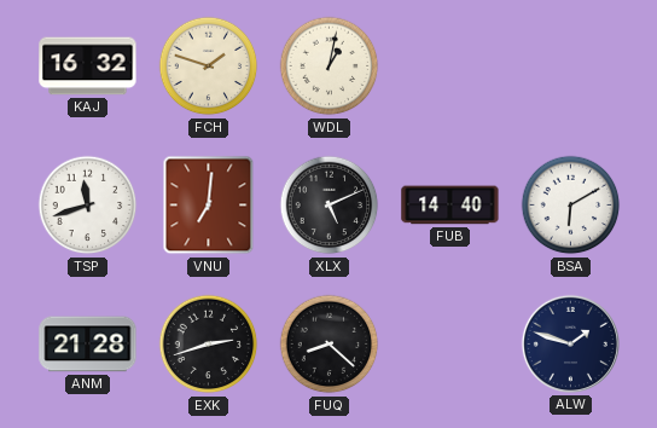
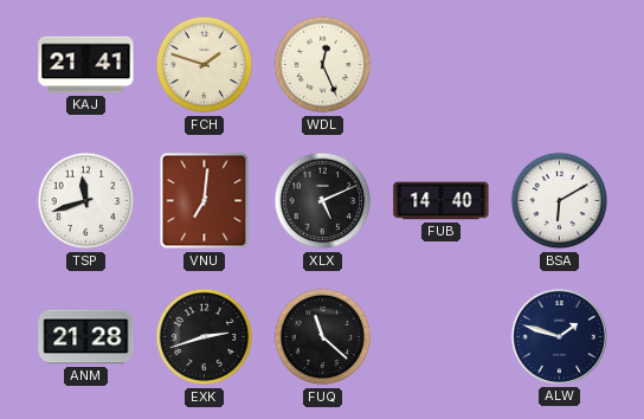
KAJ: 16:32 -> 21:41 (86, 65)
WDL: 1:02 -> 12:26 (323, 65)
FUQ: 8:22 -> 11:22 (323, 337)
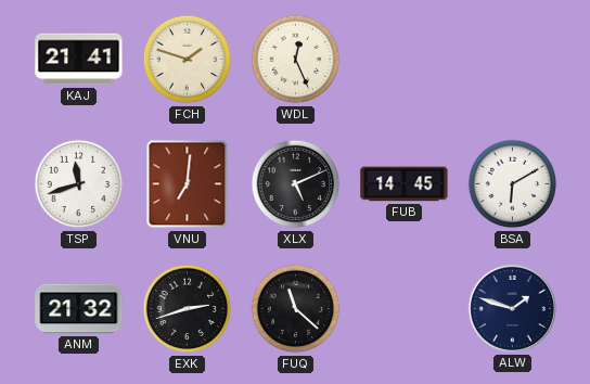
FUB: 14:40 -> 14:45 (405, 184)
ANM: 21:28 -> 21:32 (79, 309)
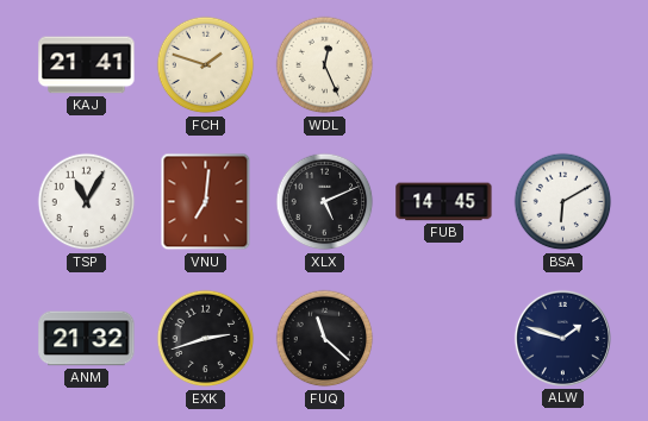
TSP: 11:42 -> 11:05 (87, 202)
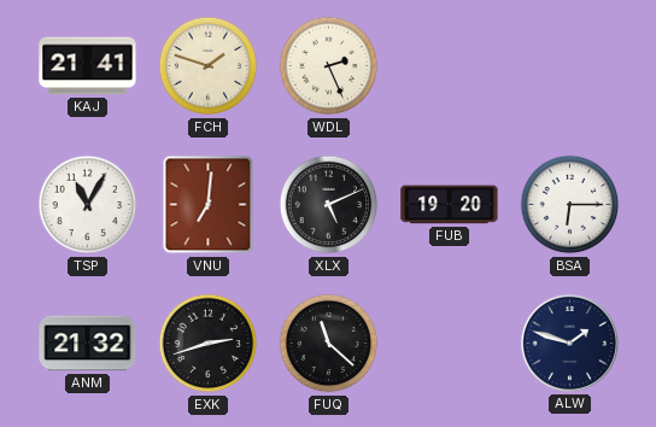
WDL: 12:26 -> 2:26 (329, 66)
FUB: 14:45 -> 19:20 (450, 205)
BSA: 6:10 -> 6:15 (570, 205)
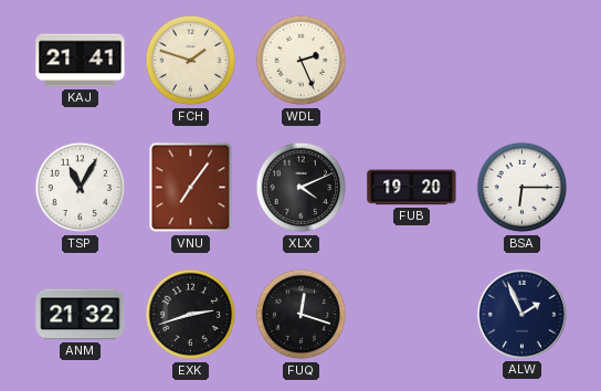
VNU: 7:01 -> 7:06 (191, 188)
XLX: 5:11 -> 4:11 (302, 188)
FUQ: 11:22 -> 12:18 (302, 315)
ALW: 1:48 -> 1:56 (521, 314)
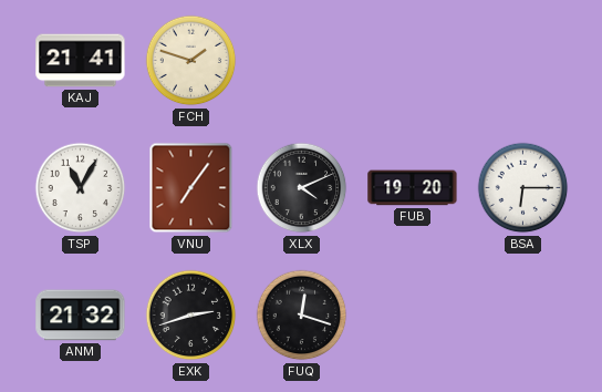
WDL: 2:26 -> none (302, 61)
ALW: 1:56 -> none (521, 314)
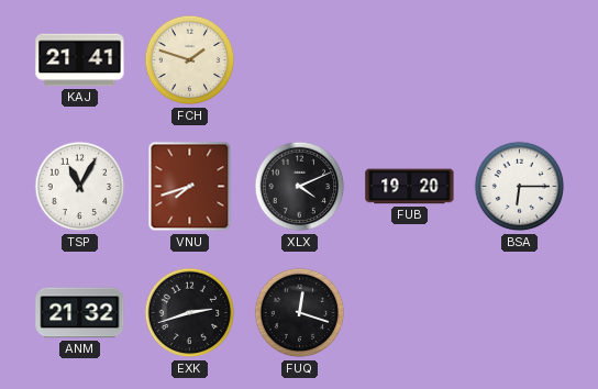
VNU: 7:06 -> 7:42 (190, 187)
